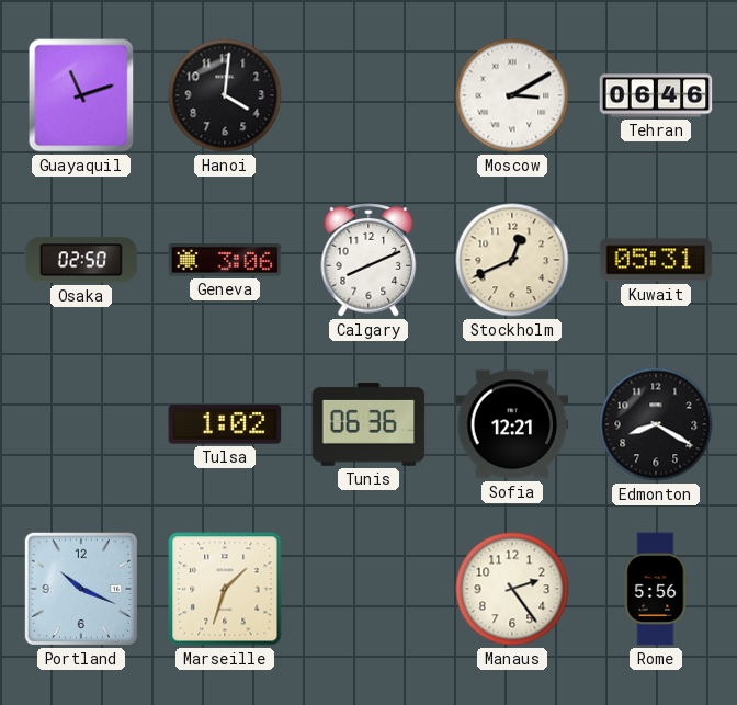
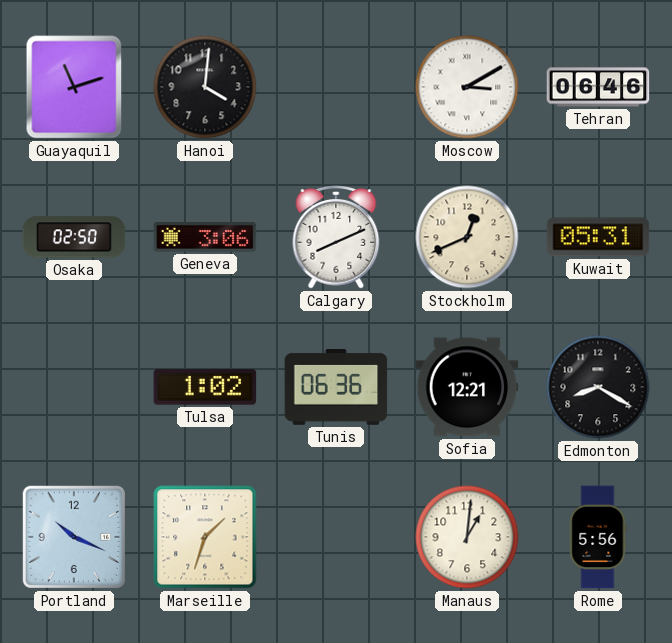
Manaus: 2:24 -> 1:01 (467, 537)
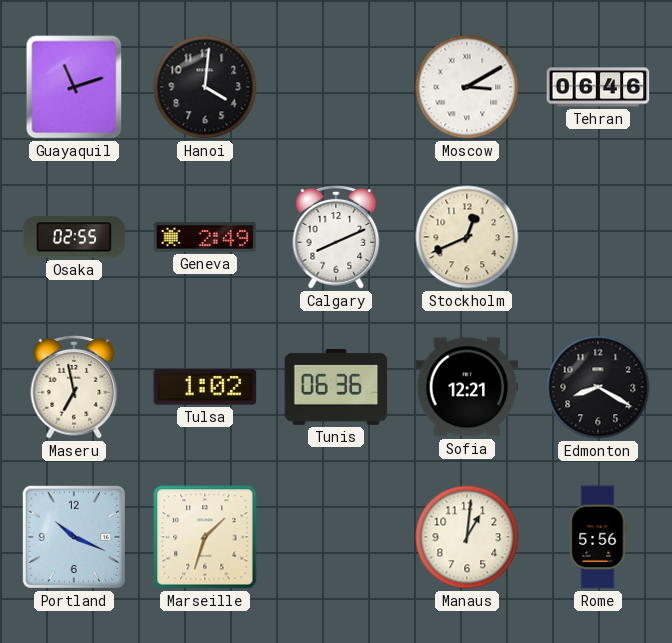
Osaka: 02:50 -> 02:55 (74, 237)
Geneva: 3:06 -> 2:49 (205, 238)
Kuwait: 05:31 -> none (598, 237)
Maseru: none -> 6:58 (74, 388)
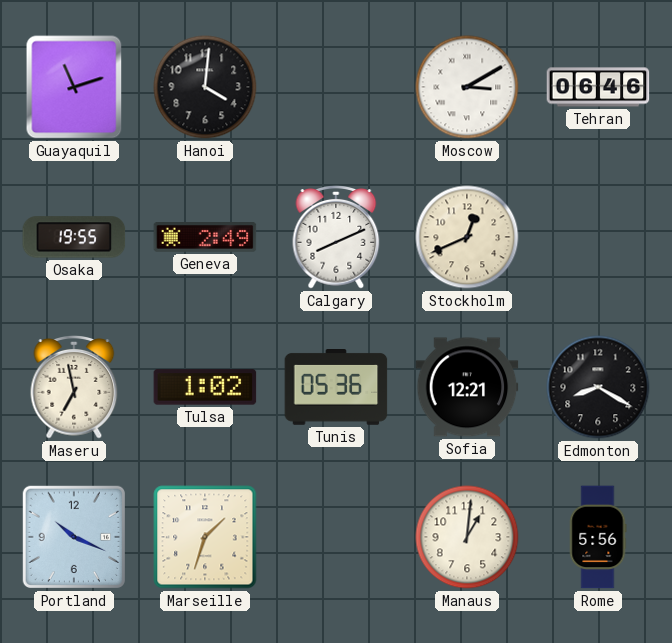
Osaka: 02:55 -> 19:55 (74, 237)
Tunis: 06:36 -> 05:36 (336, 388)
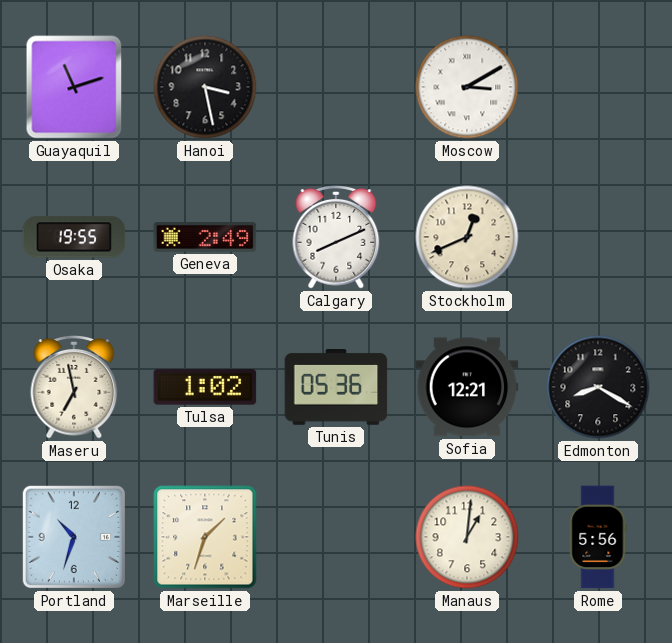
Hanoi: 4:01 -> 3:28 (205, 87)
Tehran: 06:46 -> none (598, 87)
Portland: 10:19 -> 10:33 (74, 537)
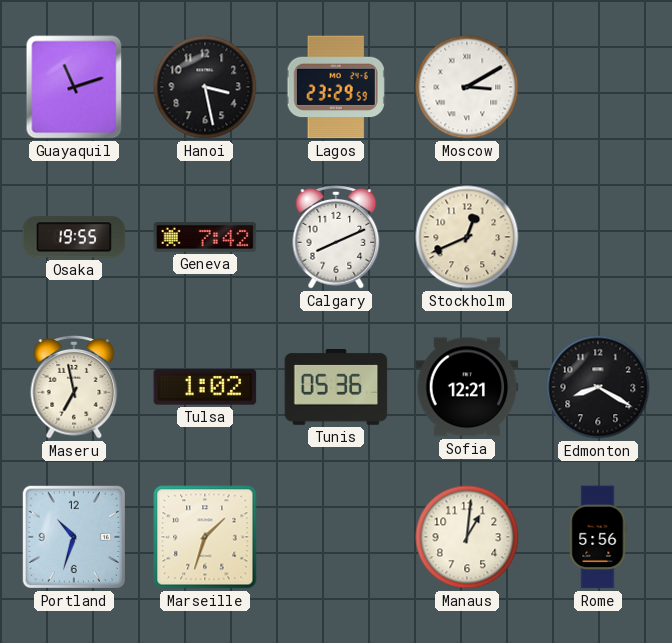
Lagos: none -> 23:29 (336, 87)
Geneva: 2:49 -> 7:42 (205, 238)
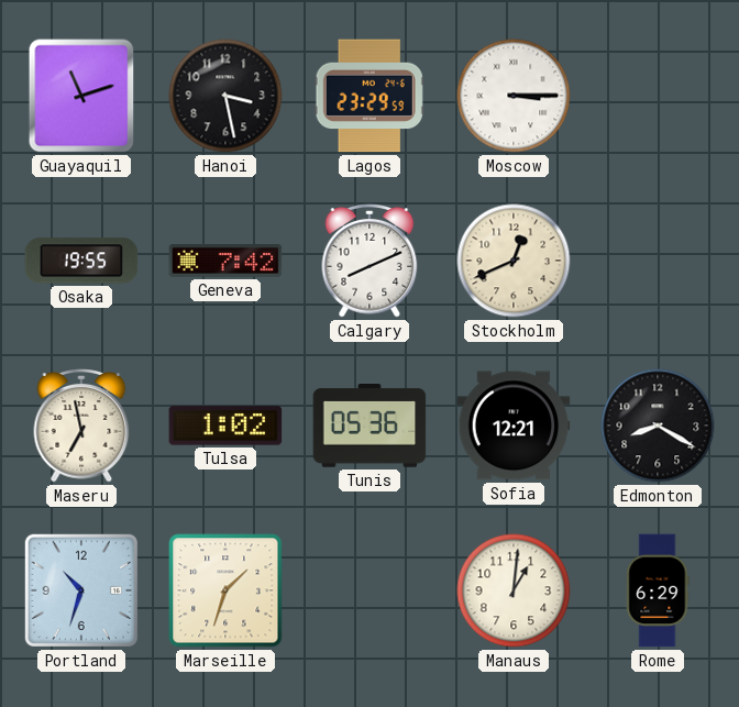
Moscow: 3:10 -> 3:15 (514, 96)
Rome: 5:56 -> 6:29 (658, 590)
